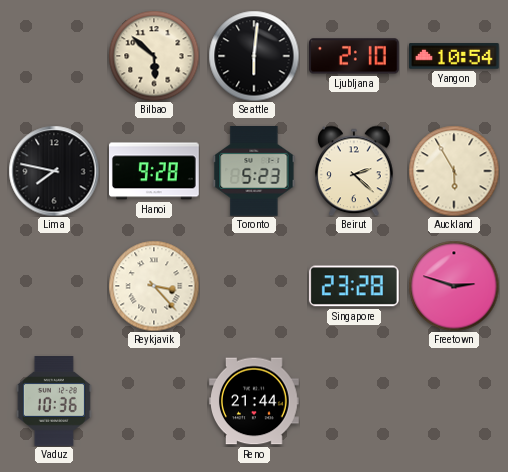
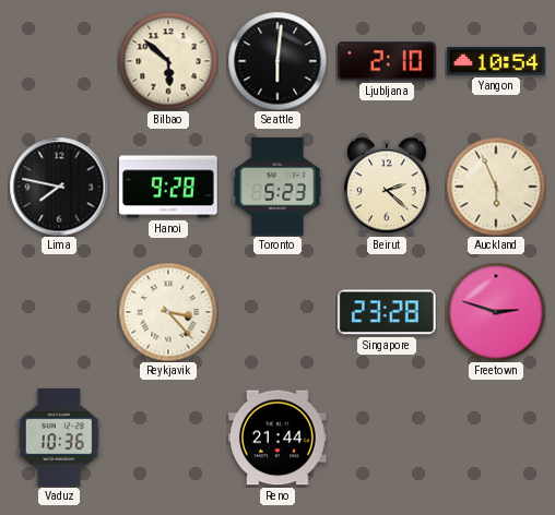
Auckland: 5:55 -> 5:56 (496, 187)
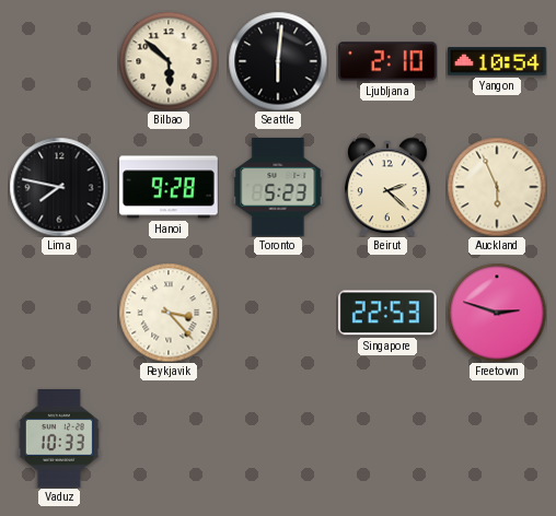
Singapore: 23:28 -> 22:53 (387, 313)
Vaduz: 10:36 -> 10:33 (59, 439)
Reno: 21:44 -> none (279, 438)
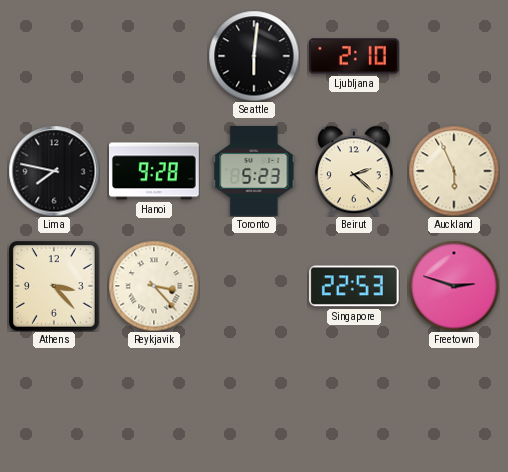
Bilbao: 5:52 -> none (169, 61)
Yangon: 10:54 -> none (498, 61)
Athens: none -> 3:23 (55, 287)
Vaduz: 10:33 -> none (59, 439)
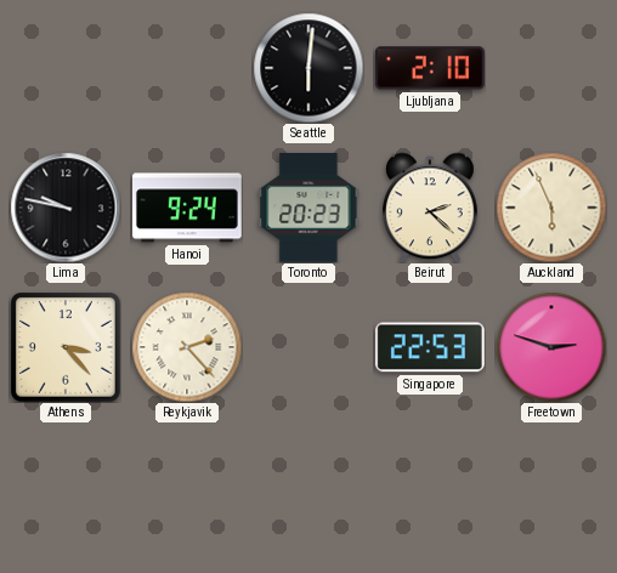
Lima: 7:47 -> 9:47 (66, 208)
Hanoi: 9:28 -> 9:24 (188, 208)
Toronto: 5:23 -> 20:23 (308, 208)
Reykjavik: 3:23 -> 2:23 (187, 347)
